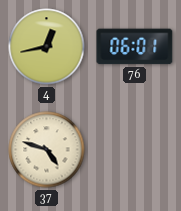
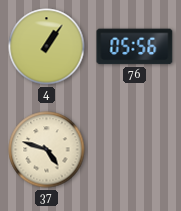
4: 12:43 -> 1:06 (47, 47)
76: 06:01 -> 05:56 (135, 47)
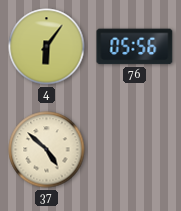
4: 1:06 -> 6:06 (47, 47)
37: 4:48 -> 4:52 (47, 150)
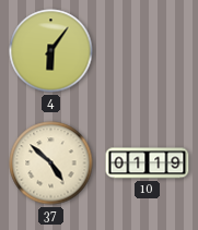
76: 05:56 -> none (135, 47)
10: none -> 01:19 (148, 164)
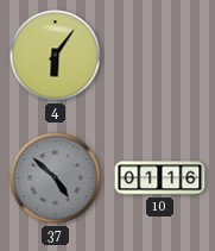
37 dial: cream -> grey (56, 178)
10: 01:19 -> 01:16 (160, 178)
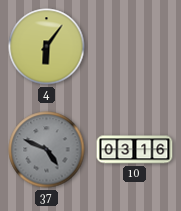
37: 4:52 -> 4:49 (47, 150)
10: 01:16 -> 03:16 (135, 150)
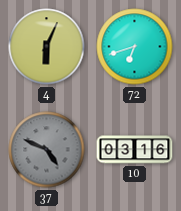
4: 6:06 -> 6:04 (47, 47)
72: none -> 6:42 (135, 47)
